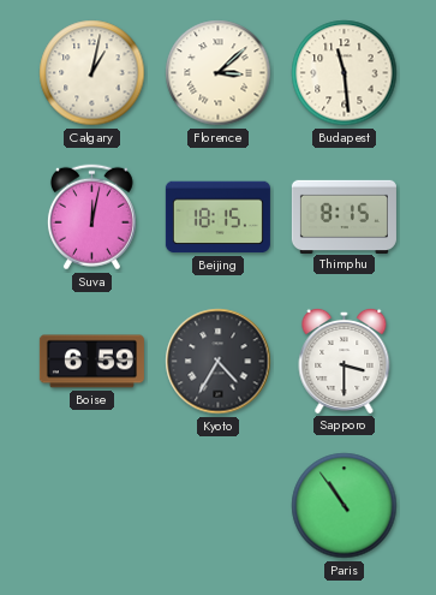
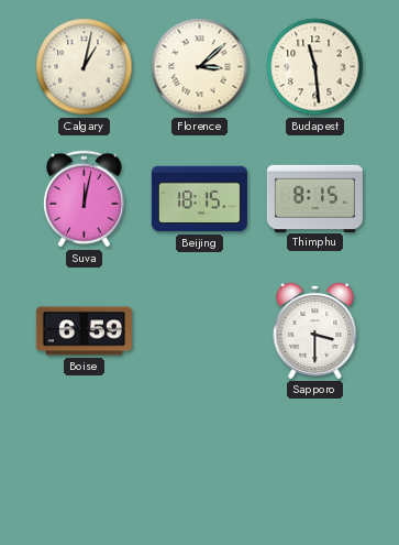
Kyoto: 4:35 -> none (219, 362)
Paris: 10:54 -> none (345, 506)
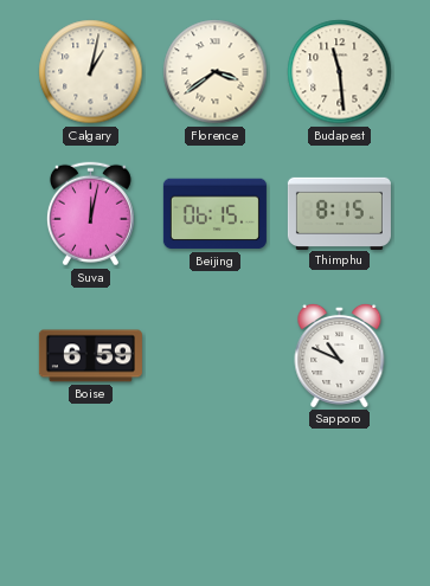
Florence: 3:08 -> 3:39 (216, 72)
Beijing: 18:15 -> 06:15 (214, 214)
Sapporo: 3:30 -> 10:49 (340, 355)
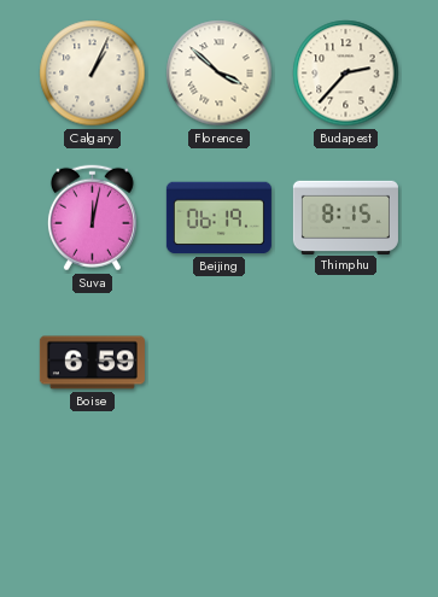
Calgary: 1:02 -> 1:04 (93, 74)
Florence: 3:39 -> 3:52 (220, 74)
Budapest: 11:29 -> 2:37 (346, 74)
Beijing: 06:15 -> 06:19 (218, 218)
Sapporo: 10:49 -> none (340, 355)
